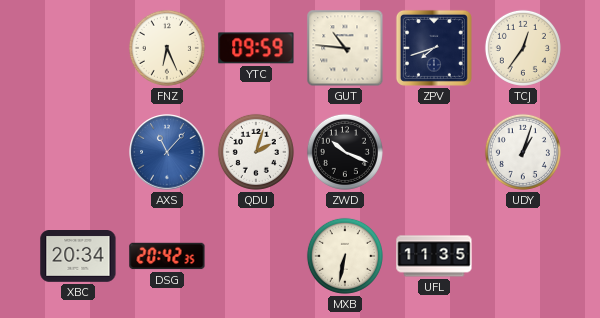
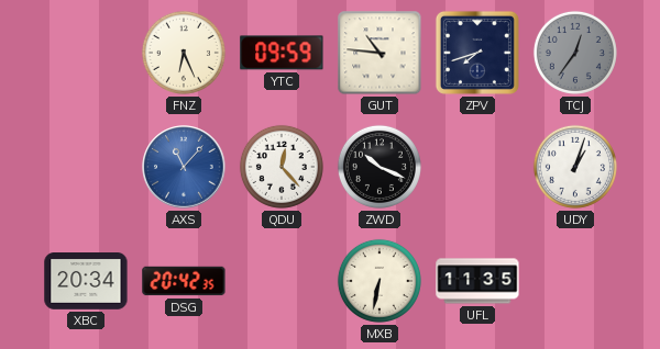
TCJ dial: cream -> grey (575, 53)
QDU: 2:03 -> 12:23 (282, 167)
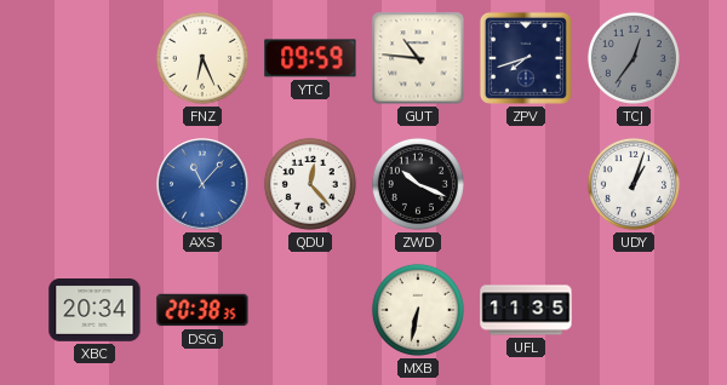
DSG: 20:42 -> 20:38 (202, 310)
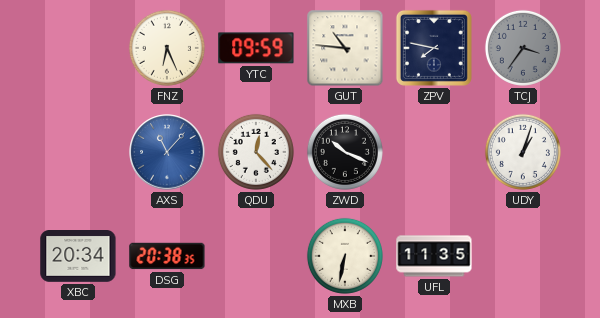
ZPV: 7:42 -> 7:47 (434, 48)
TCJ: 12:36 -> 3:36 (523, 48)
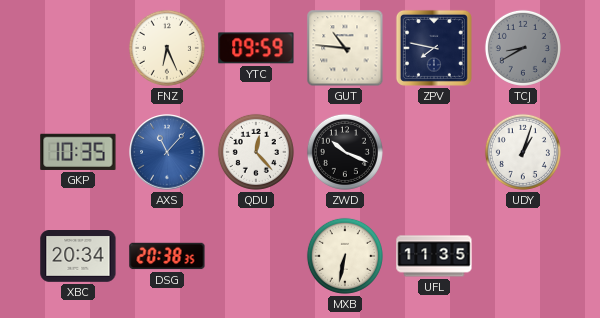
TCJ: 3:36 -> 8:40 (523, 48)
GKP: none -> 10:35 (78, 152)
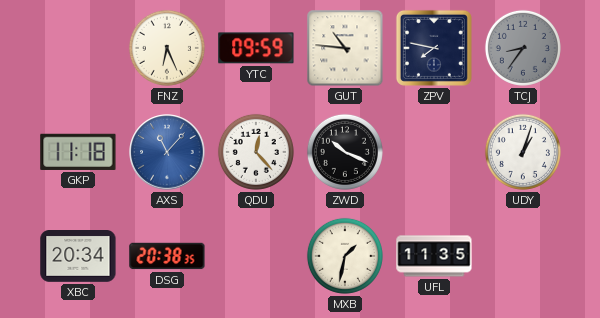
TCJ: 8:40 -> 8:36 (523, 48)
GKP: 10:35 -> 11:18 (78, 152)
MXB: 6:32 -> 1:32 (345, 256)
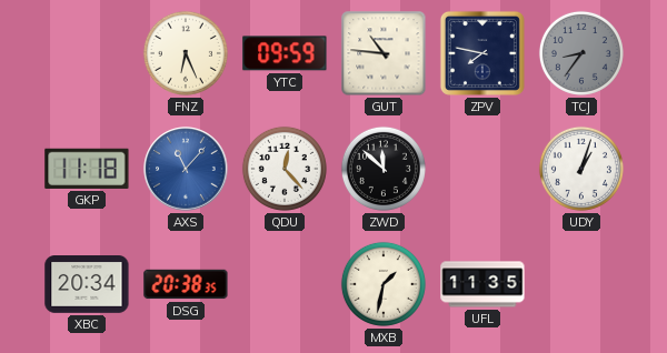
ZWD: 10:19 -> 11:52 (384, 169)
